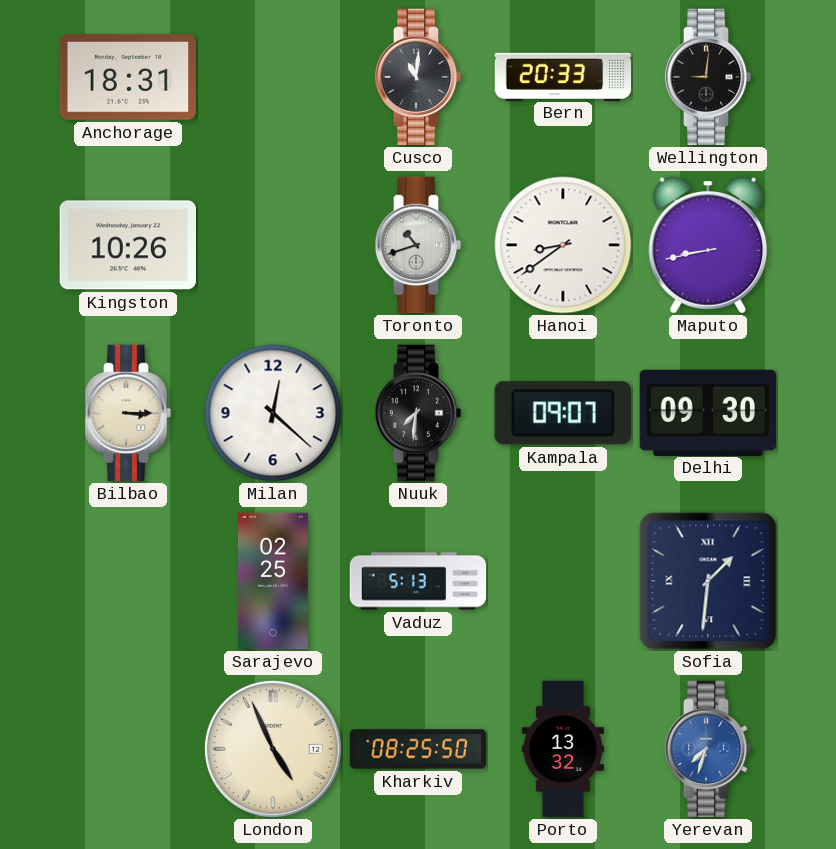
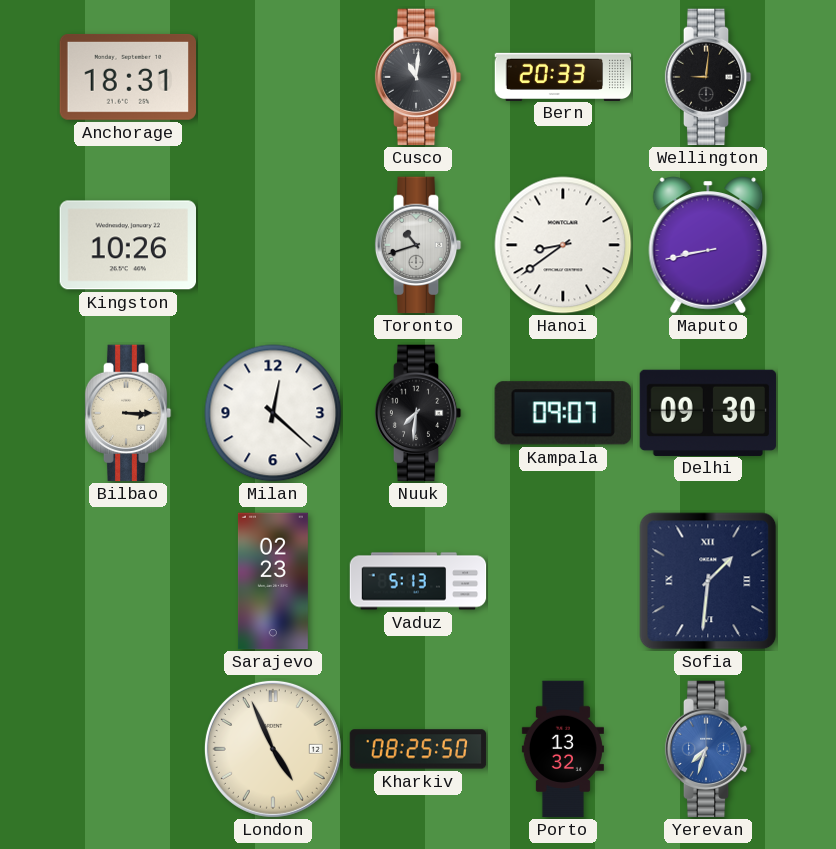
Sarajevo: 02:25 -> 02:23 (273, 581)
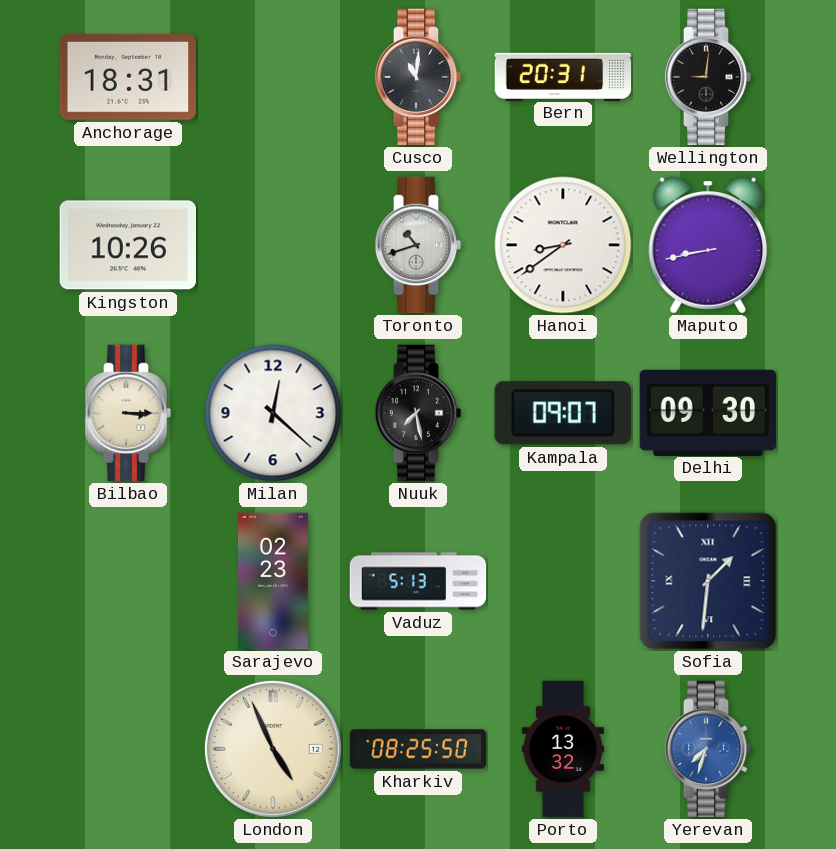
Bern: 20:33 -> 20:31 (563, 76)
Nuuk: 7:31 -> 7:28 (418, 413)
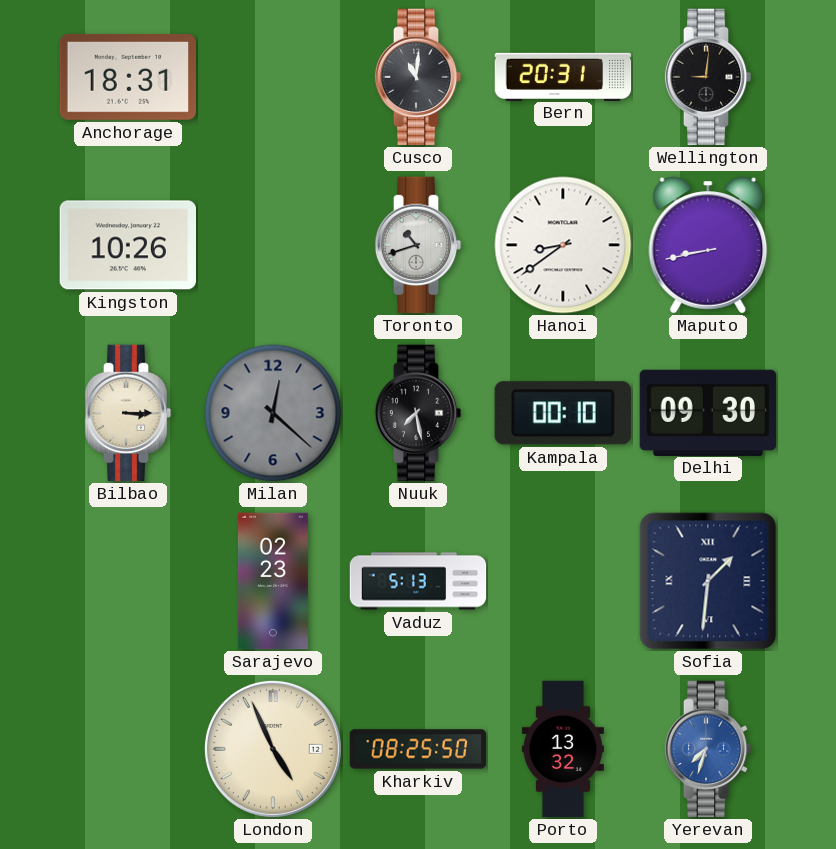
Milan dial: white -> grey (273, 413)
Kampala: 09:07 -> 00:10 (563, 413)
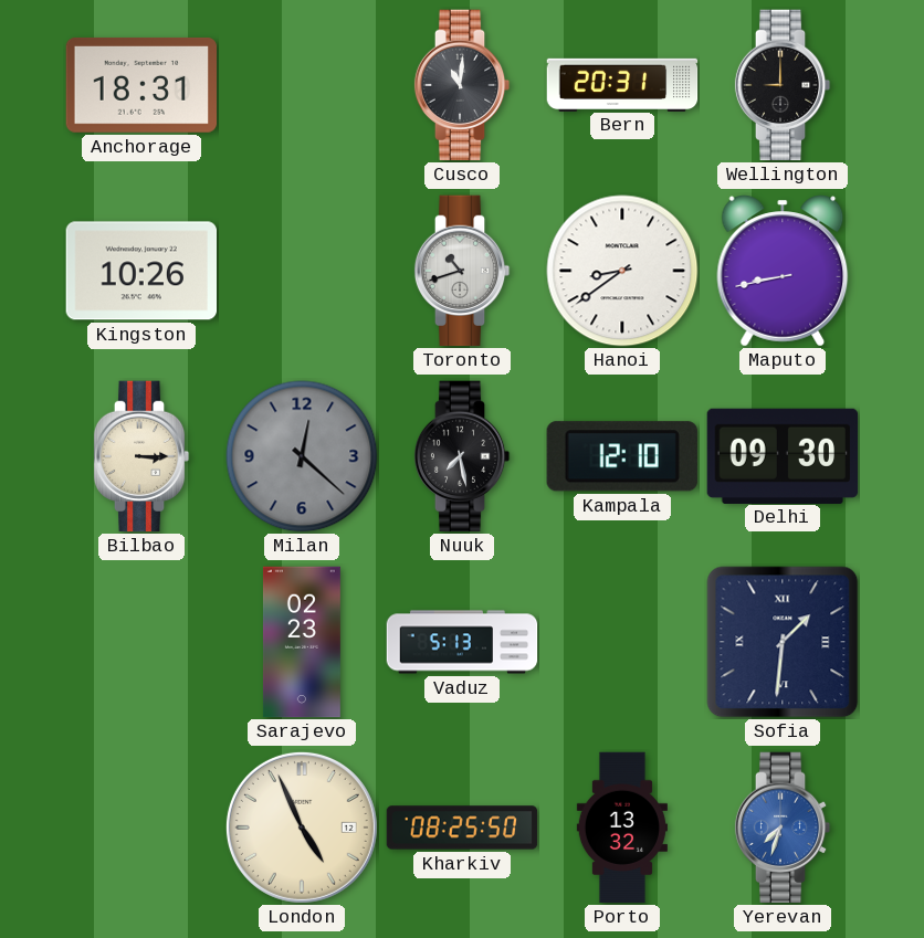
Wellington: 9:01 -> 9:00 (783, 85)
Kampala: 00:10 -> 12:10 (622, 456)
